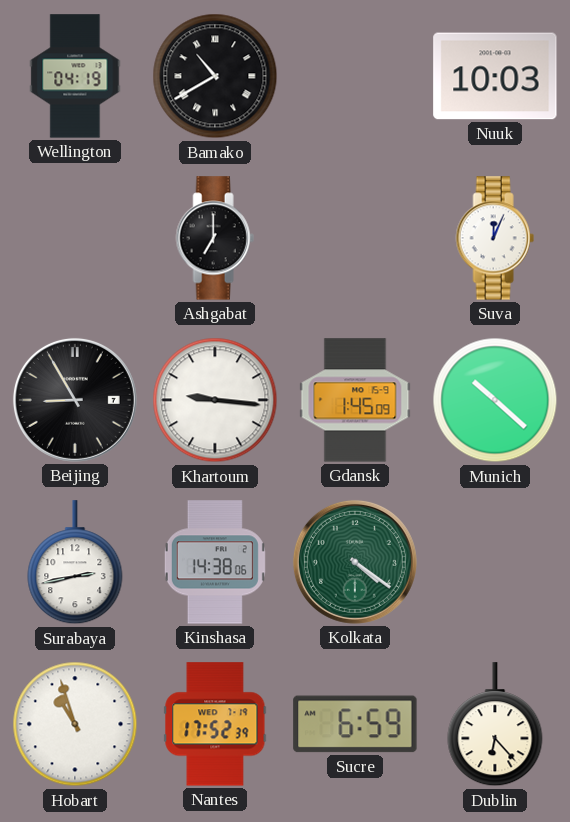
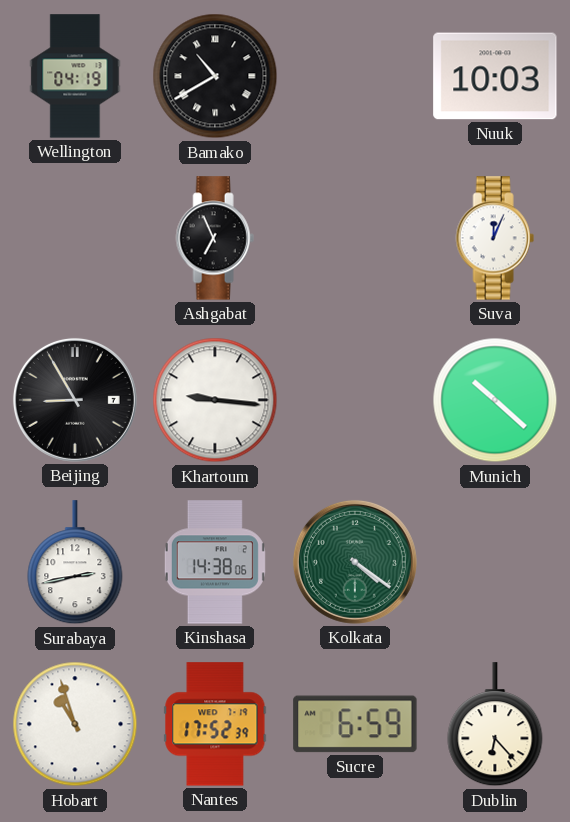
Ashgabat: 7:00 -> 6:56 (215, 238)
Gdansk: 1:45 -> none (355, 400)
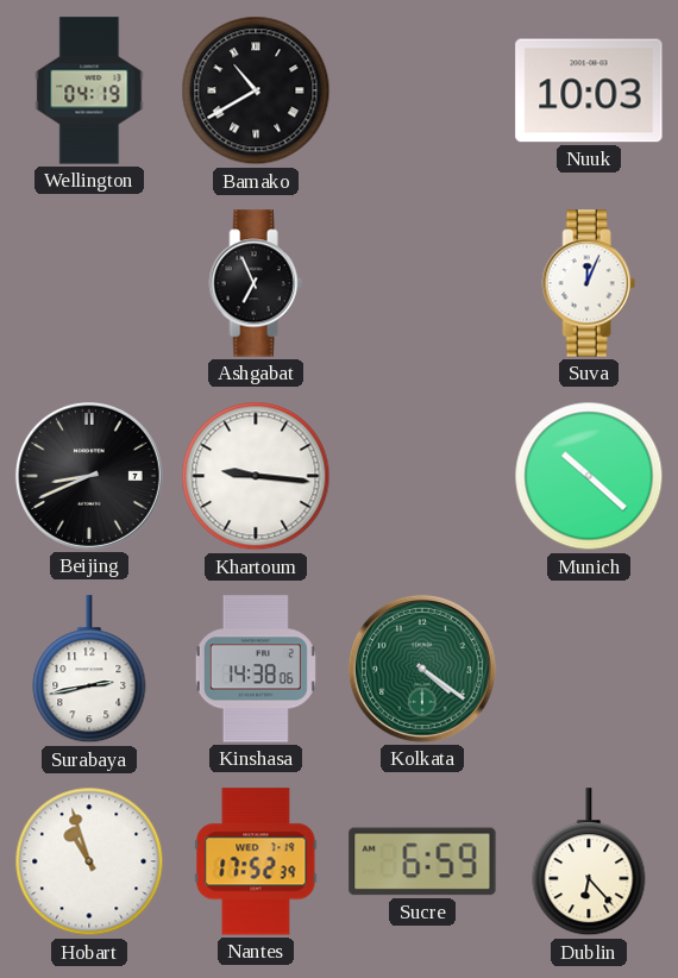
Beijing: 8:55 -> 8:41 (89, 476)
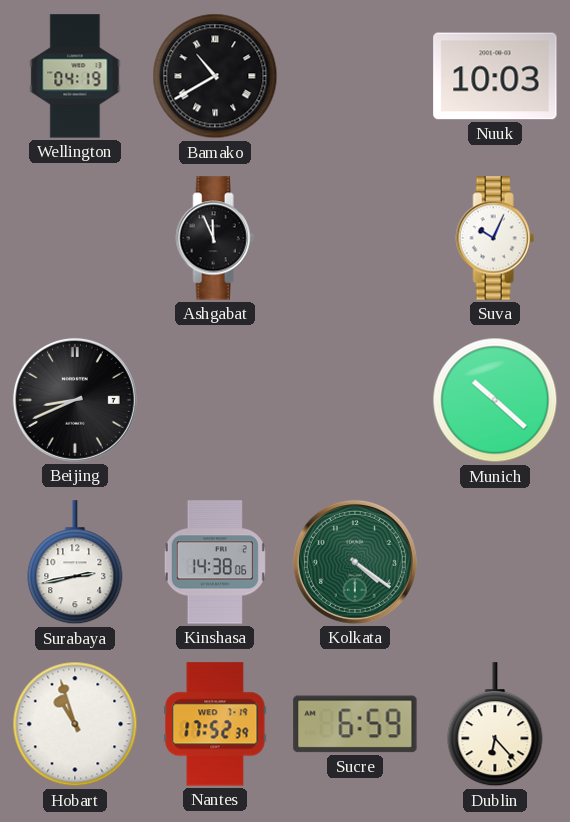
Ashgabat: 6:56 -> 11:56 (215, 238)
Suva: 12:04 -> 10:04 (495, 238)
Khartoum: 9:16 -> none (256, 476)
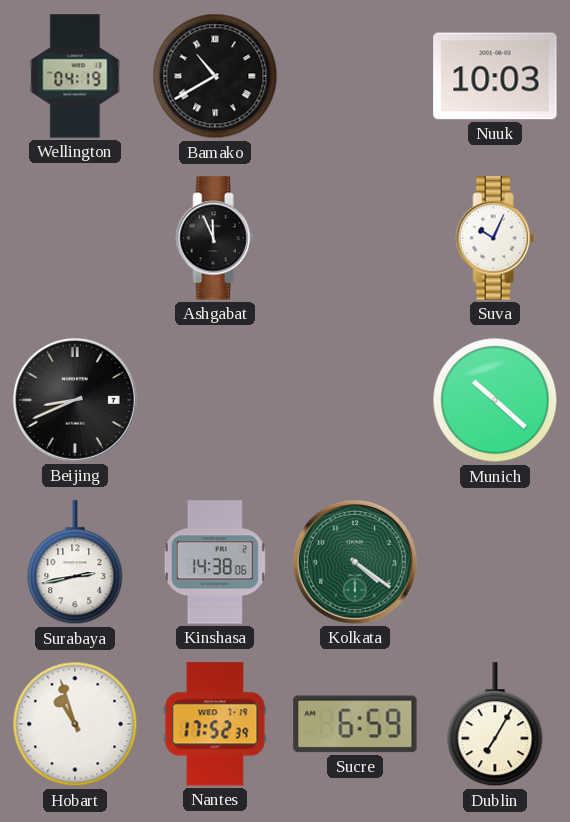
Dublin: 6:23 -> 7:05 (495, 725)
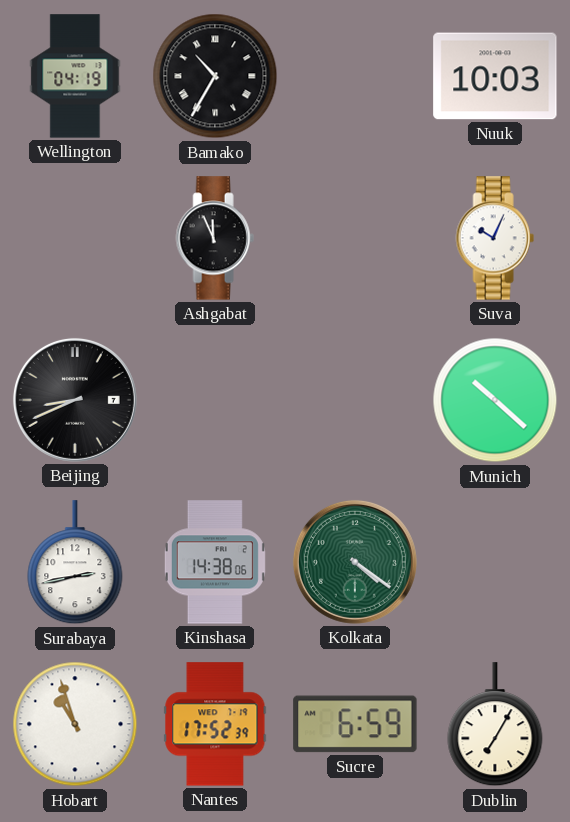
Bamako: 10:40 -> 10:35 (215, 76)
